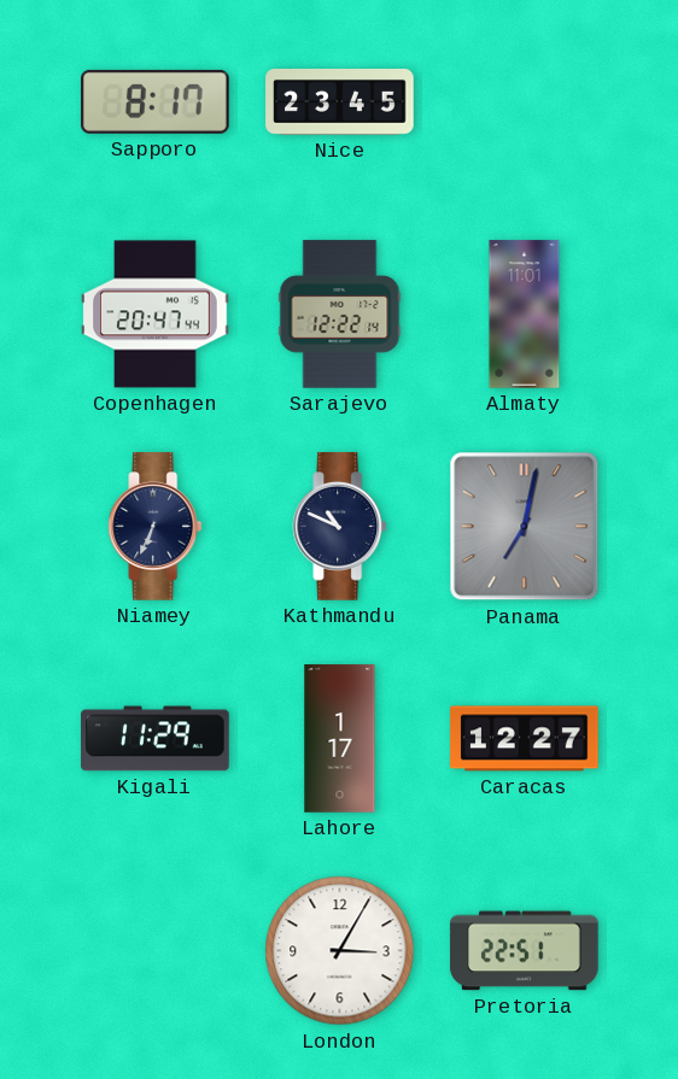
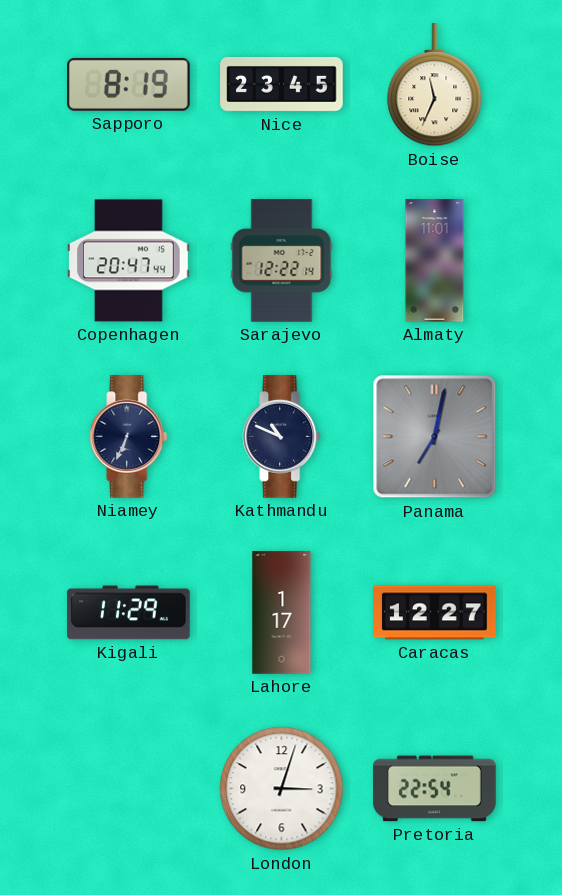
Sapporo: 8:17 -> 8:19 (129, 84)
Boise: none -> 11:34 (435, 85)
London: 3:05 -> 3:03 (282, 789)
Pretoria: 22:51 -> 22:54 (435, 789)
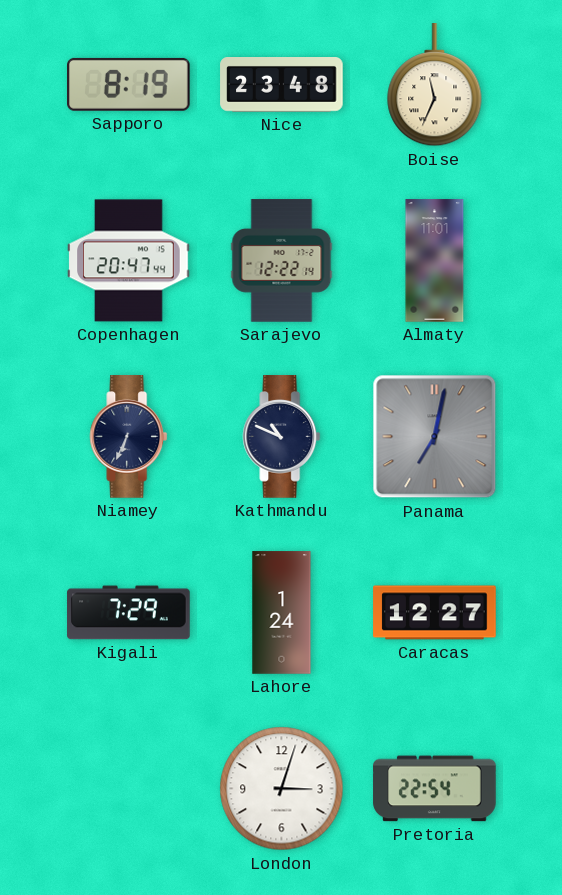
Nice: 23:45 -> 23:48 (282, 85)
Kigali: 11:29 -> 7:29 (129, 613)
Lahore: 1:17 -> 1:24 (282, 613)
